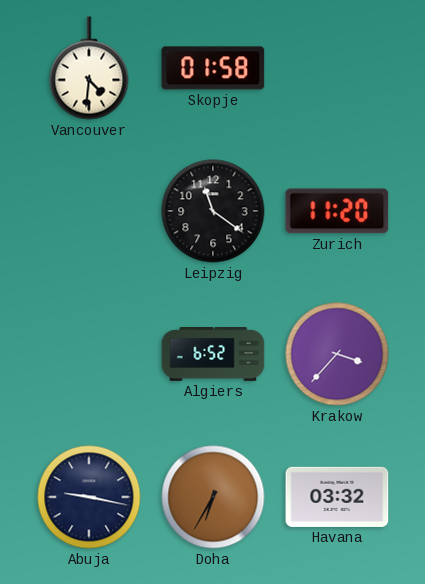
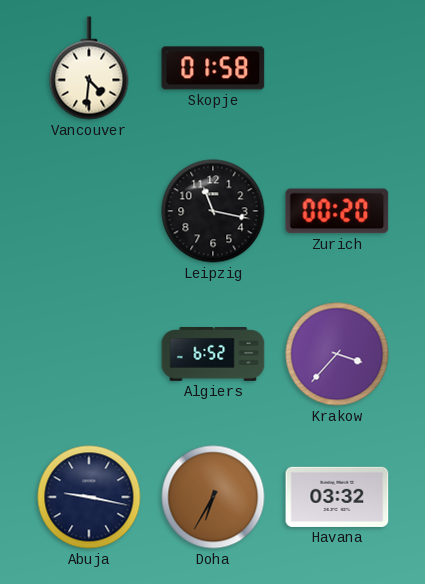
Leipzig: 11:21 -> 11:17 (213, 211)
Zurich: 11:20 -> 00:20 (337, 211)
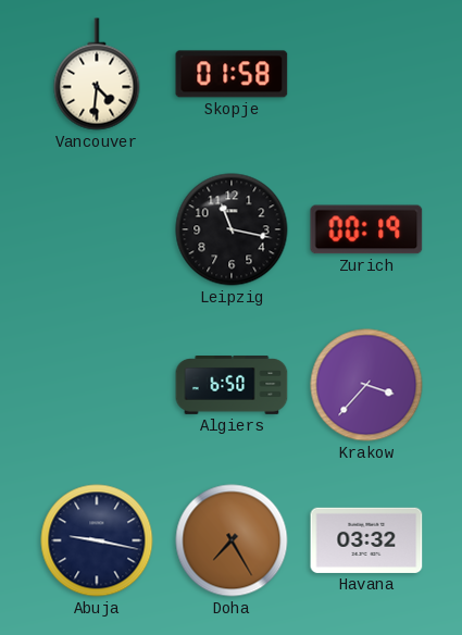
Zurich: 00:20 -> 00:19 (366, 229)
Algiers: 6:52 -> 6:50 (232, 386)
Doha: 6:35 -> 7:25 (232, 540)
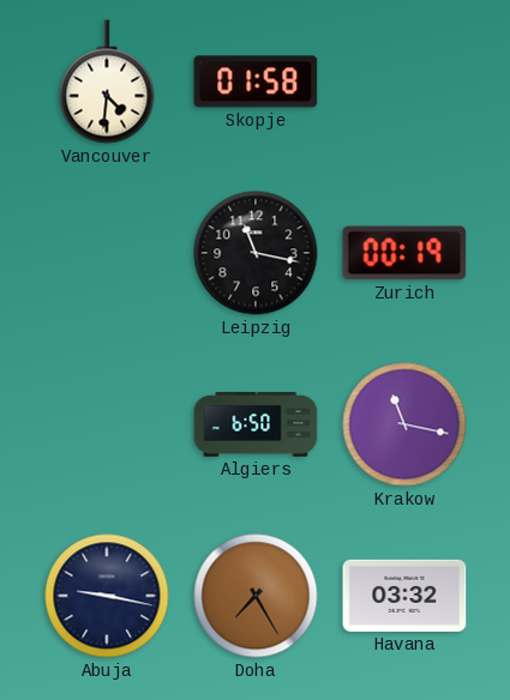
Krakow: 3:37 -> 11:17 (404, 424)
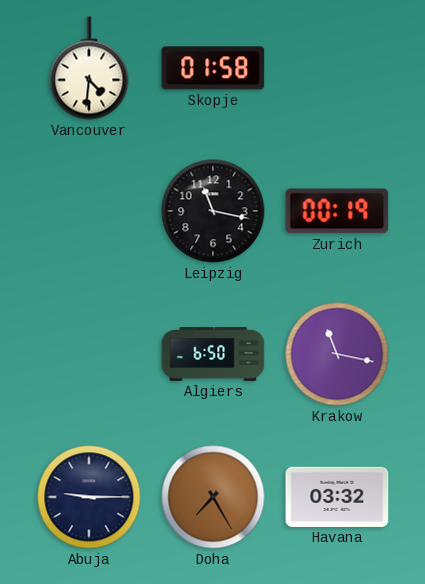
Abuja: 9:17 -> 9:15 (89, 497)
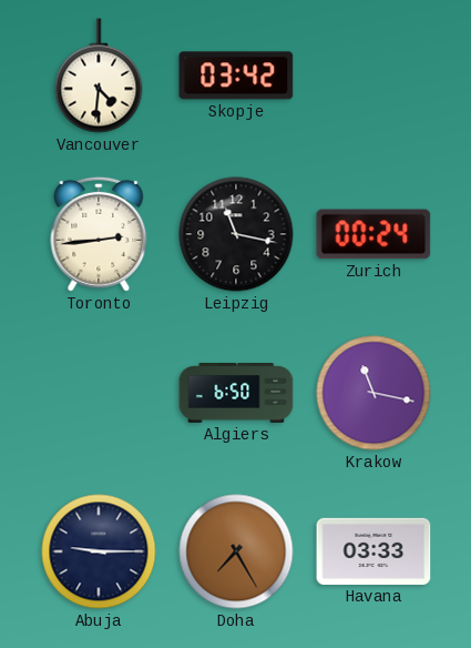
Skopje: 01:58 -> 03:42 (236, 75)
Toronto: none -> 2:44 (99, 234)
Zurich: 00:19 -> 00:24 (373, 234)
Havana: 03:32 -> 03:33 (373, 551)
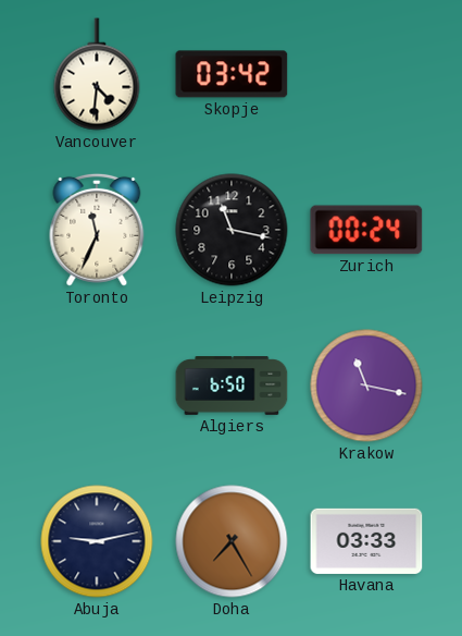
Toronto: 2:44 -> 11:34 (97, 230)
Abuja: 9:15 -> 9:13 (97, 541)
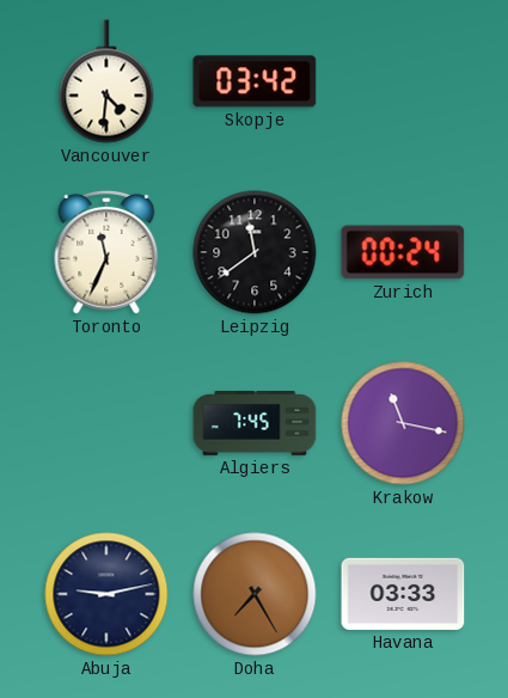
Leipzig: 11:17 -> 11:39 (255, 252)
Algiers: 6:50 -> 7:45 (255, 424)
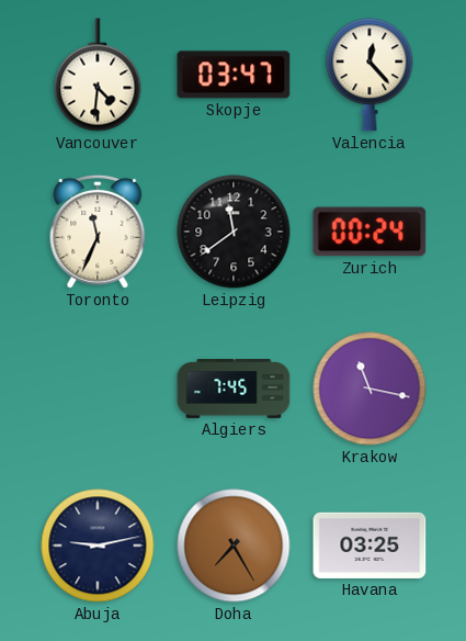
Skopje: 03:42 -> 03:47 (234, 75)
Valencia: none -> 12:23 (370, 75)
Havana: 03:33 -> 03:25 (370, 546)
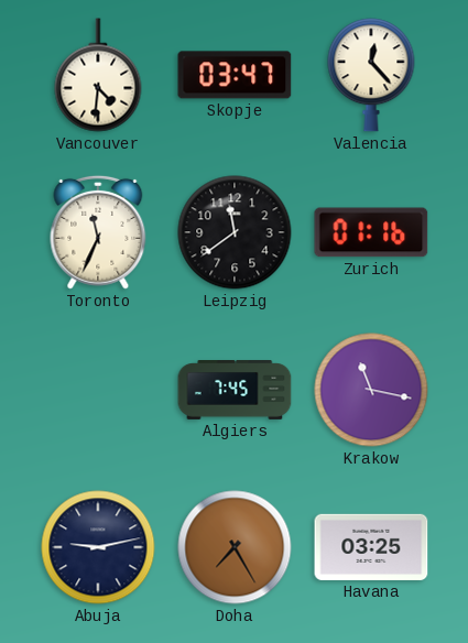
Zurich: 00:24 -> 01:16 (371, 232)
